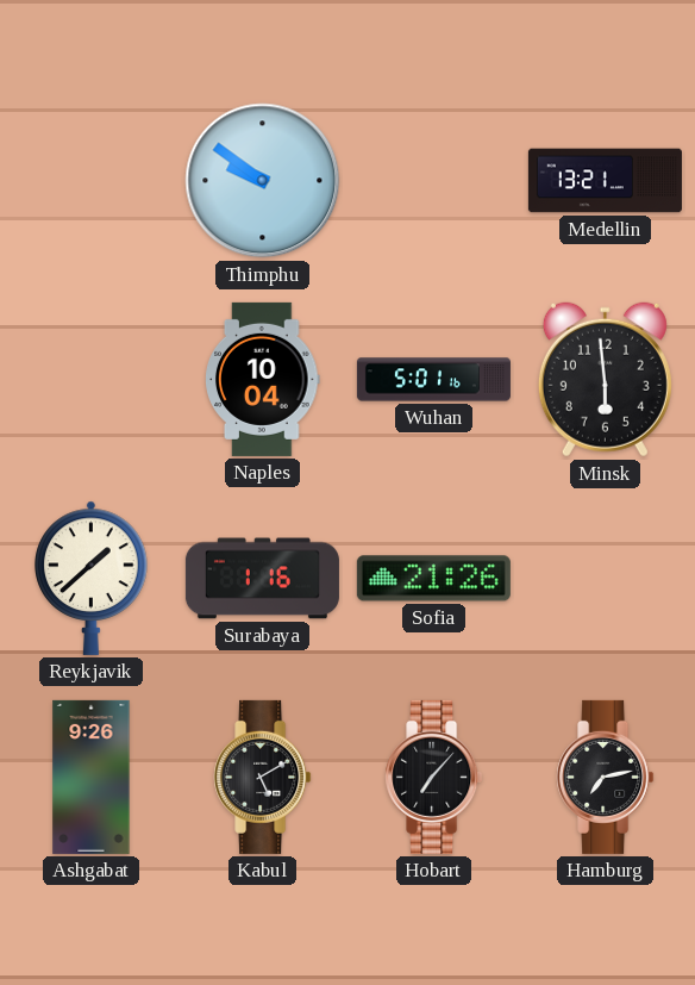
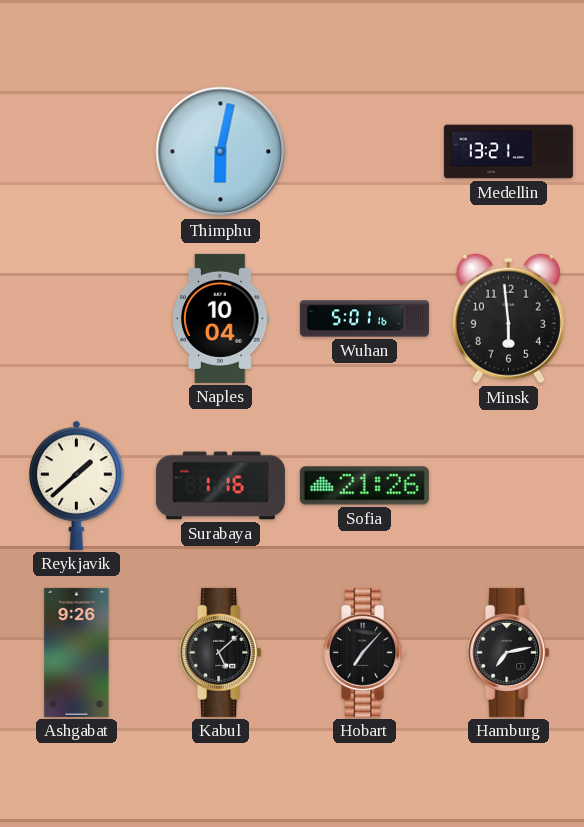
Thimphu: 9:51 -> 6:02 (221, 152)
Kabul: 5:10 -> 5:08 (221, 652)
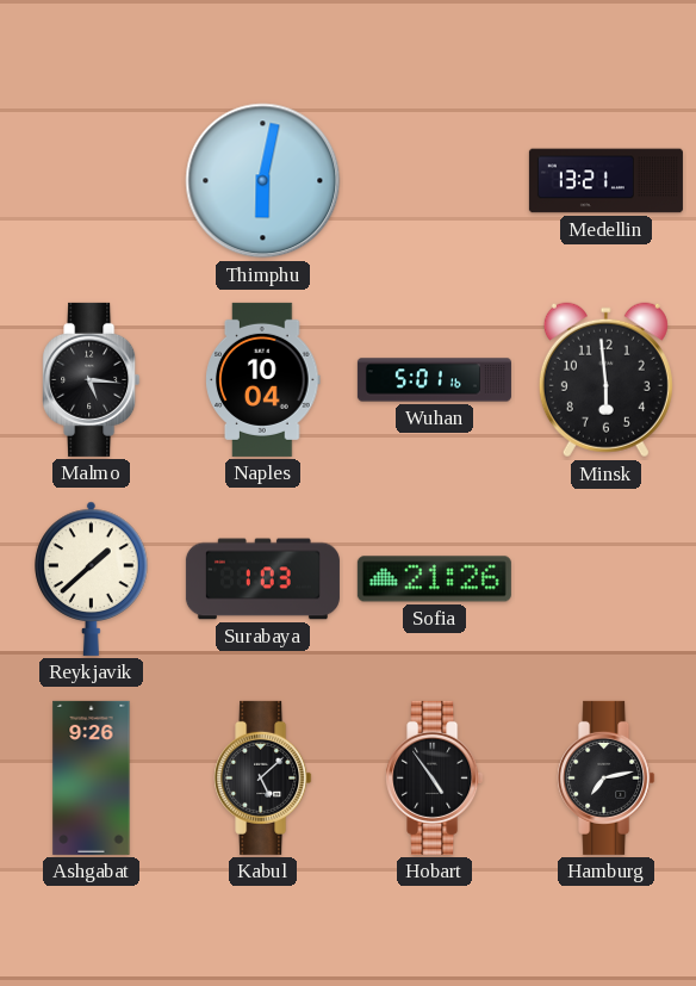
Malmo: none -> 5:16 (92, 379)
Surabaya: 1:16 -> 1:03 (262, 579)
Hobart: 7:07 -> 4:54 (435, 777)
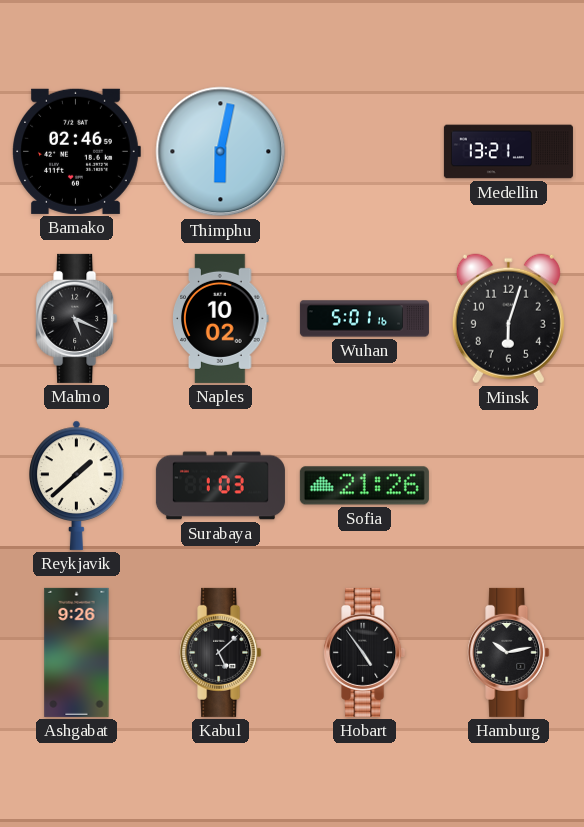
Bamako: none -> 02:46 (76, 151)
Malmo: 5:16 -> 5:19 (77, 318)
Naples: 10:04 -> 10:02 (221, 318)
Minsk: 5:59 -> 6:03 (508, 319)
Hamburg: 7:13 -> 10:13 (509, 652)
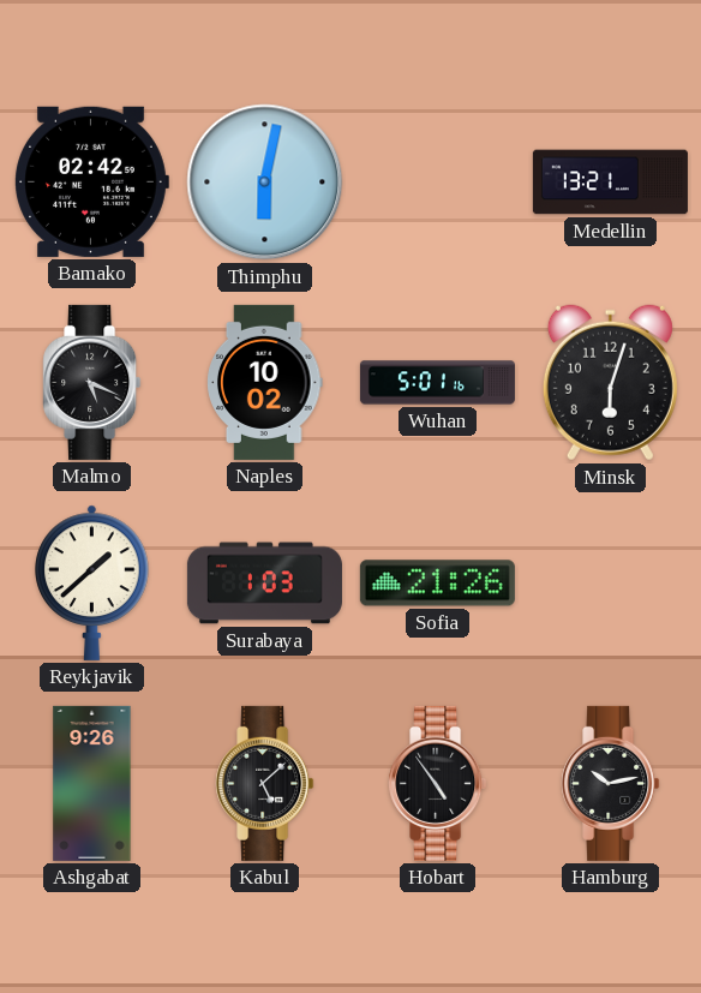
Bamako: 02:46 -> 02:42 (91, 181)
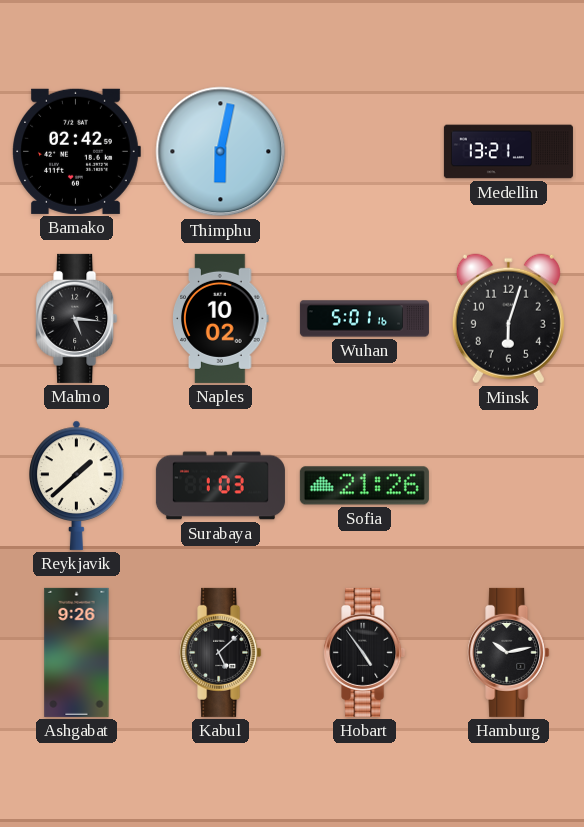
Malmo: 5:19 -> 5:16 (77, 318)
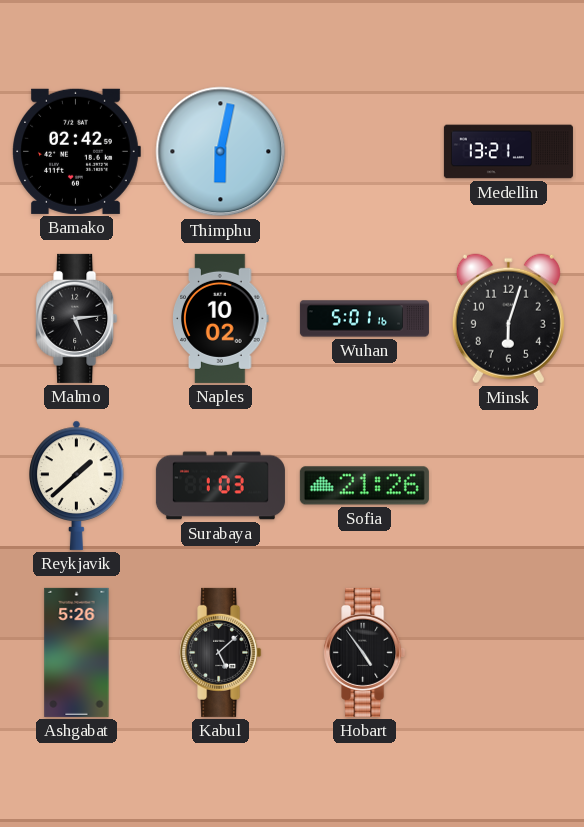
Malmo: 5:16 -> 5:14 (77, 318)
Ashgabat: 9:26 -> 5:26 (77, 652)
Hamburg: 10:13 -> none (509, 652)
